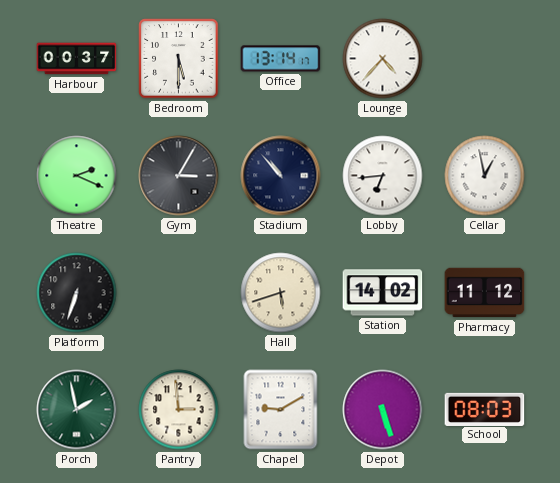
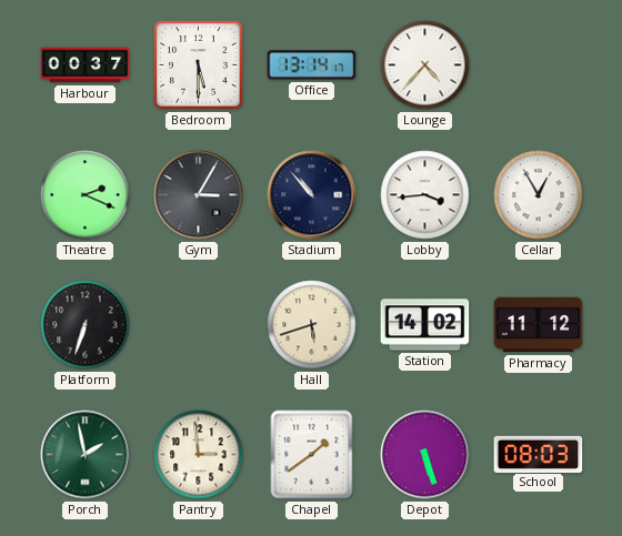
Lobby: 6:44 -> 3:44 (425, 195)
Cellar: 12:58 -> 12:55 (539, 195)
Chapel: 9:10 -> 1:39 (312, 455)
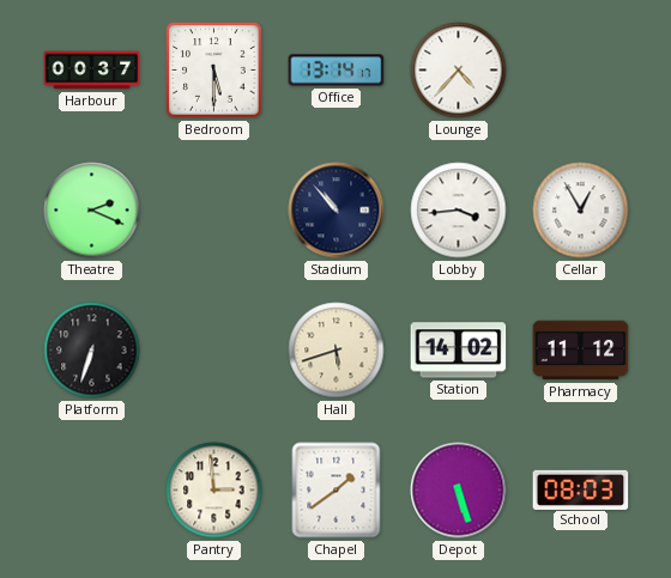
Gym: 3:05 -> none (199, 195)
Porch: 1:58 -> none (86, 455)
